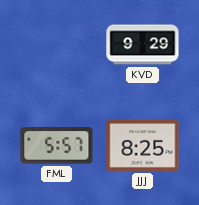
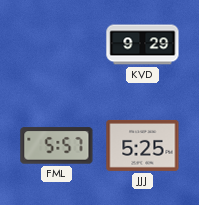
JJJ: 8:25 -> 5:25 (143, 145)
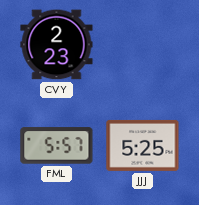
CVY: none -> 2:23 (57, 45)
KVD: 9:29 -> none (143, 45)
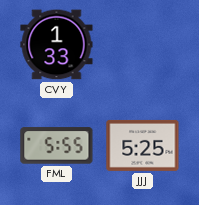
CVY: 2:23 -> 1:33 (57, 45)
FML: 5:57 -> 5:55 (57, 146)
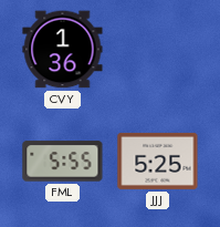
CVY: 1:33 -> 1:36 (63, 50)
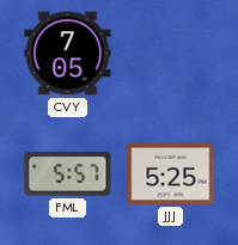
CVY: 1:36 -> 7:05 (68, 54)
FML: 5:55 -> 5:57 (68, 174)
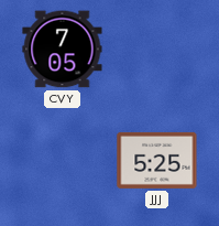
FML: 5:57 -> none (68, 174)
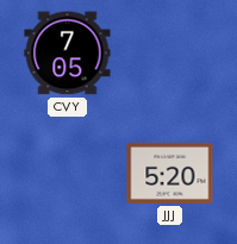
JJJ: 5:25 -> 5:20 (170, 173)
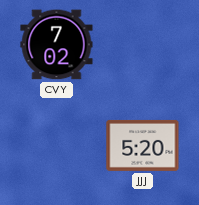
CVY: 7:05 -> 7:02 (57, 45)
